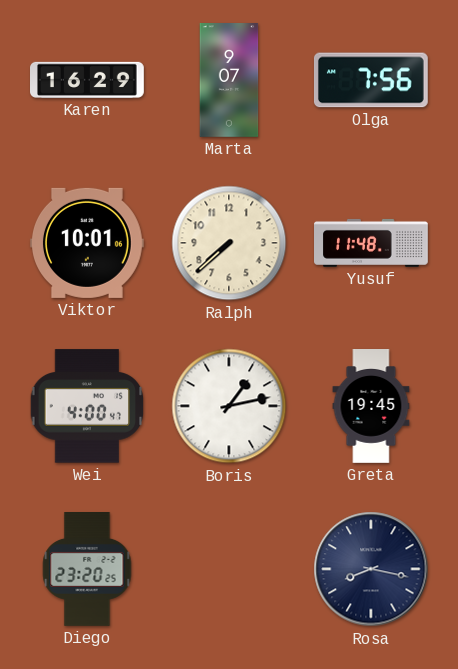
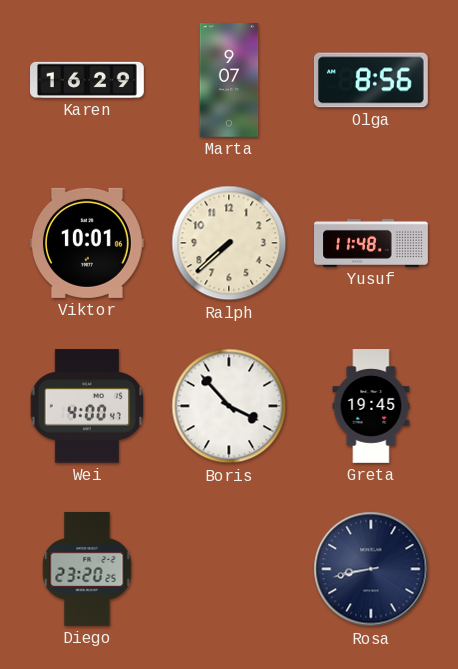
Olga: 7:56 -> 8:56 (371, 80)
Boris: 1:13 -> 3:53 (229, 406)
Rosa: 8:17 -> 8:43 (371, 569)
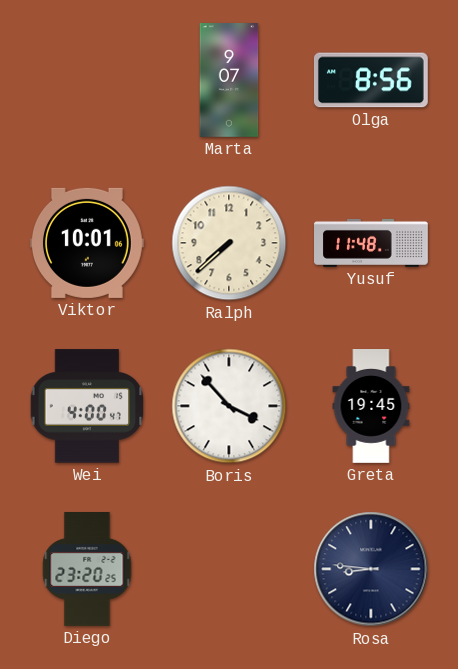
Karen: 16:29 -> none (88, 80)
Rosa: 8:43 -> 8:46 (371, 569)
